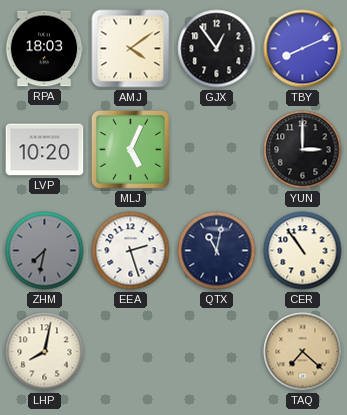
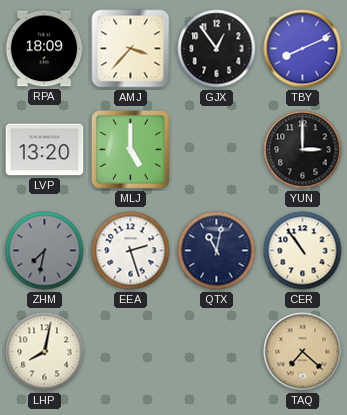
RPA: 18:03 -> 18:09 (44, 49)
AMJ: 4:09 -> 3:37 (131, 49)
LVP: 10:20 -> 13:20 (45, 150)
MLJ: 5:04 -> 5:00 (130, 149)
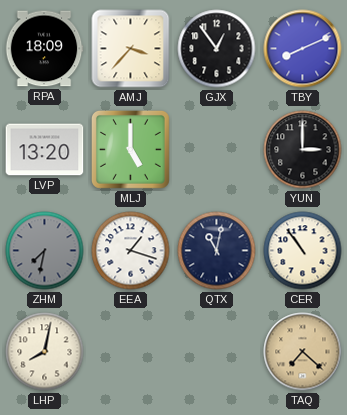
EEA: 2:27 -> 1:18 (131, 251)
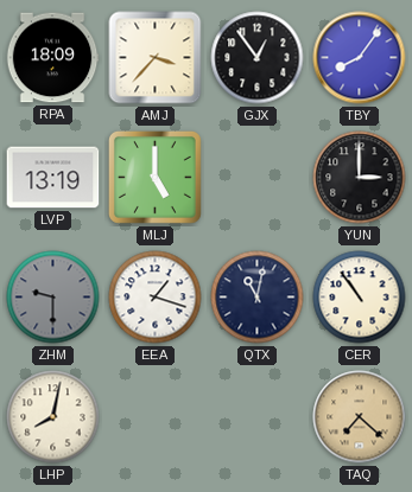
TBY: 8:11 -> 8:06 (360, 58)
LVP: 13:20 -> 13:19 (53, 178)
ZHM: 7:32 -> 9:30 (53, 298)
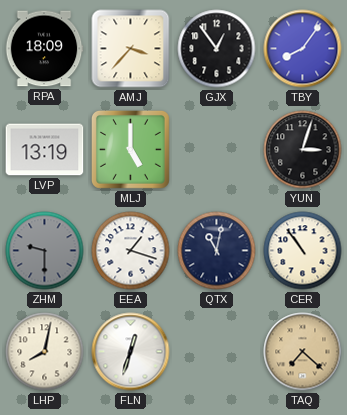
YUN: 3:00 -> 3:03 (303, 150)
FLN: none -> 12:33 (131, 352)
